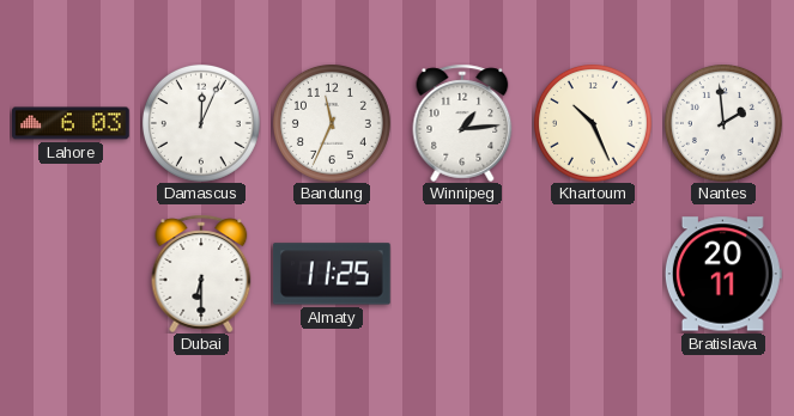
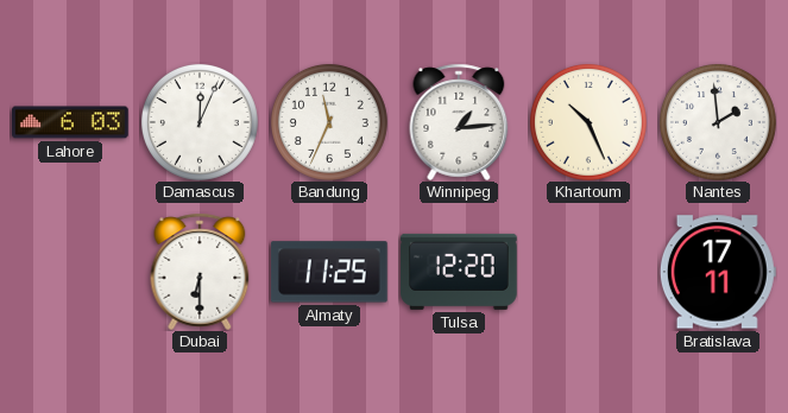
Tulsa: none -> 12:20 (460, 272)
Bratislava: 20:11 -> 17:11 (718, 272)
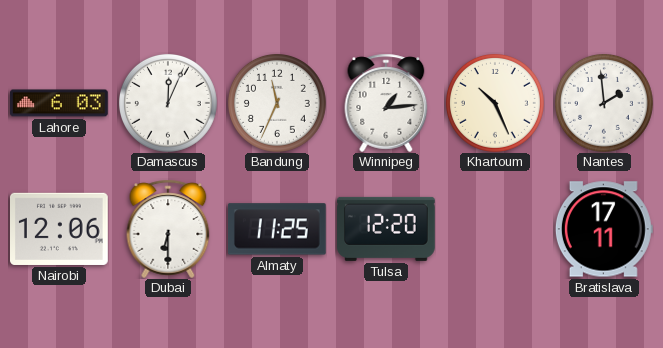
Nairobi: none -> 12:06 (60, 229)
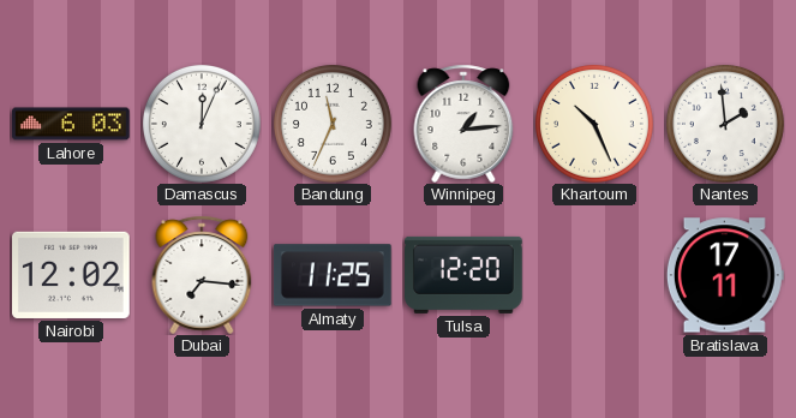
Nairobi: 12:06 -> 12:02 (72, 275)
Dubai: 6:30 -> 7:16 (202, 275)
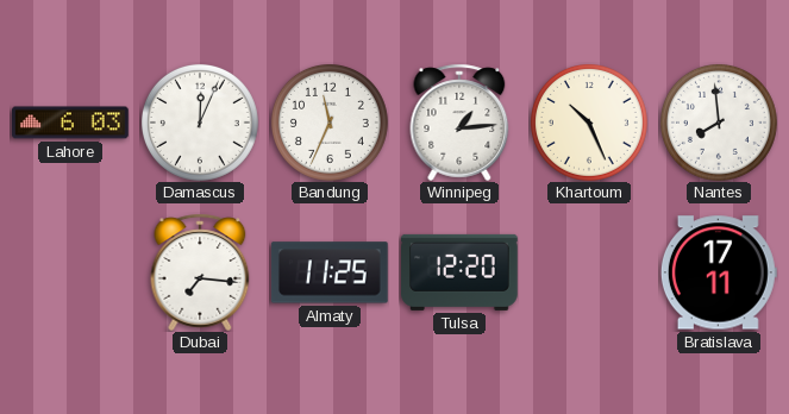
Nantes: 1:59 -> 7:59 (719, 123)
Nairobi: 12:02 -> none (72, 275)
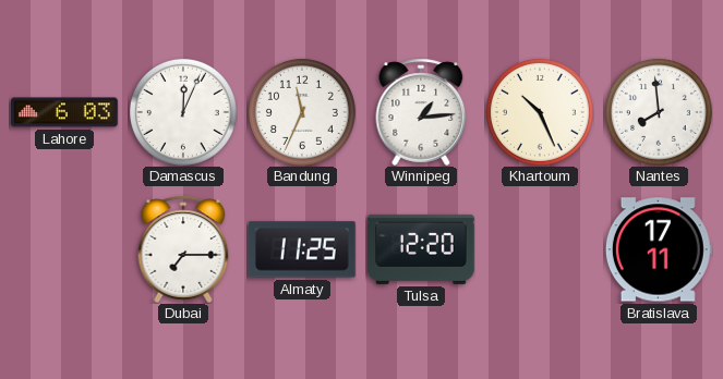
Dubai: 7:16 -> 7:15 (183, 249)
